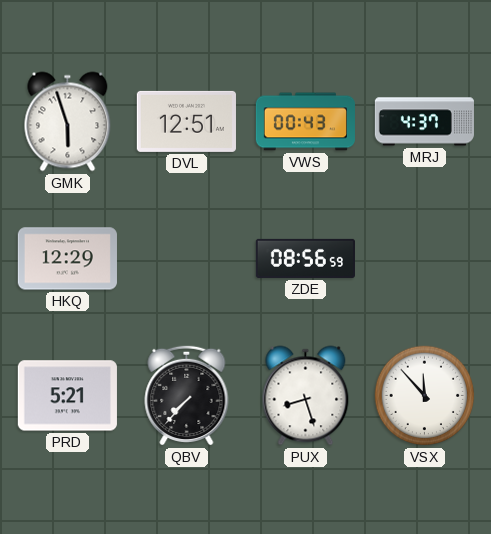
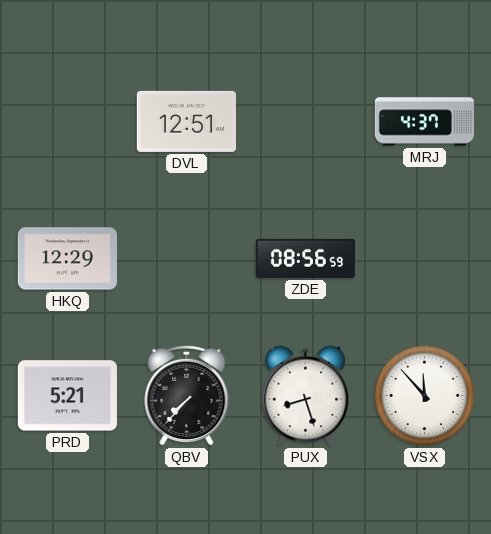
GMK: 5:57 -> none (68, 122)
VWS: 00:43 -> none (305, 122)
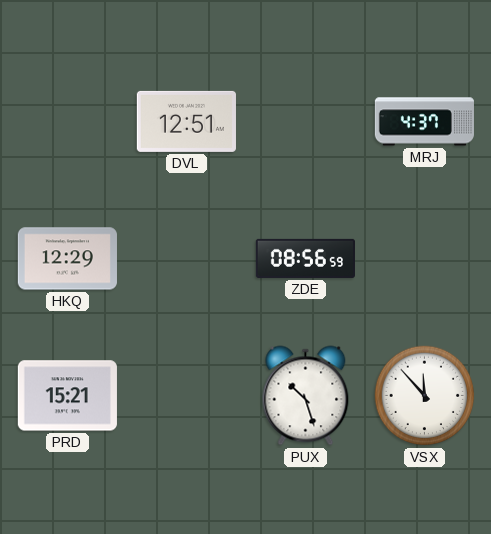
PRD: 5:21 -> 15:21 (67, 396)
QBV: 7:37 -> none (187, 395)
PUX: 8:27 -> 10:27 (306, 396)
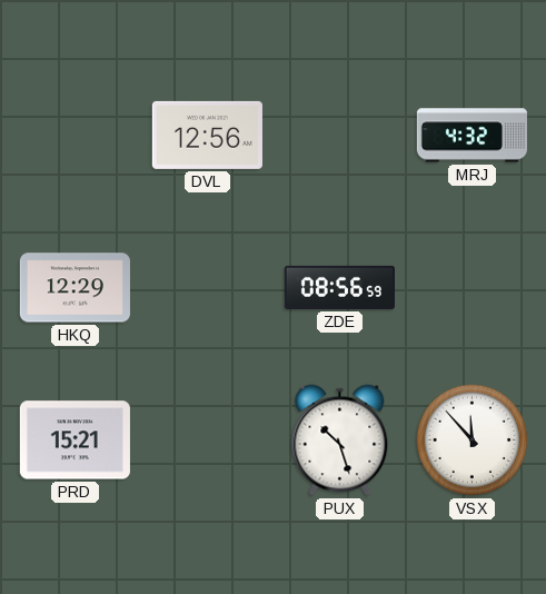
DVL: 12:51 -> 12:56 (207, 135)
MRJ: 4:37 -> 4:32 (471, 136)
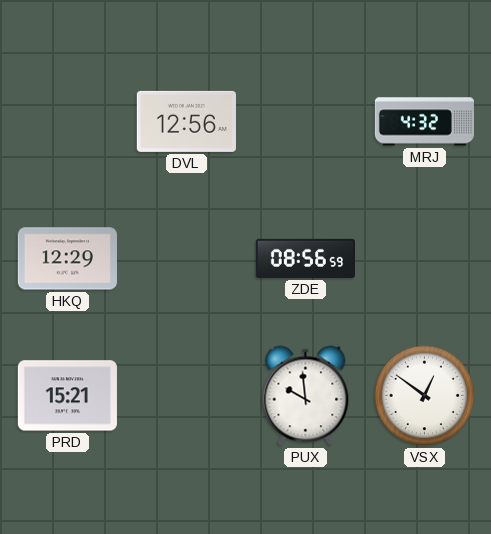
PUX: 10:27 -> 9:59 (306, 396)
VSX: 11:53 -> 12:51 (425, 396)
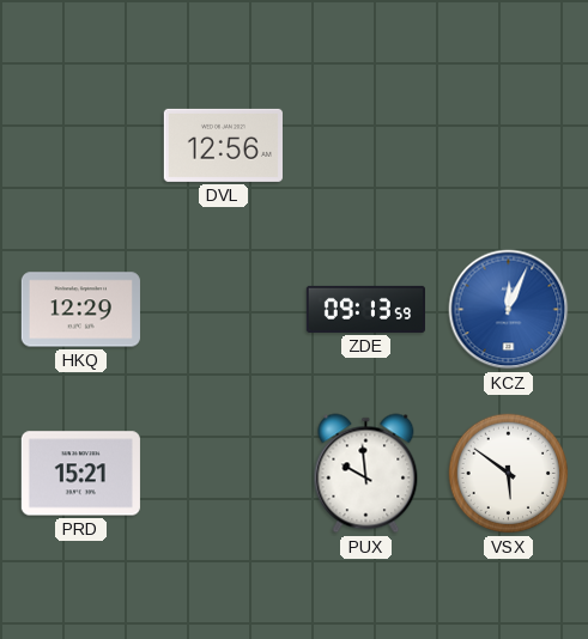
MRJ: 4:32 -> none (424, 122)
ZDE: 08:56 -> 09:13 (365, 309)
KCZ: none -> 12:04 (509, 310)
VSX: 12:51 -> 5:51 (509, 474)
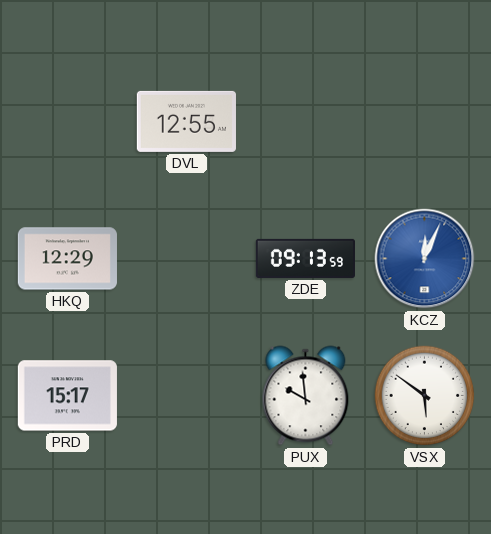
DVL: 12:56 -> 12:55 (186, 121)
PRD: 15:21 -> 15:17 (67, 396)
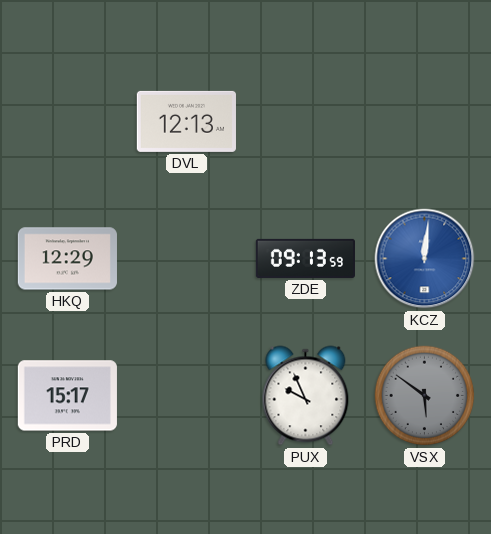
DVL: 12:55 -> 12:13 (186, 121)
KCZ: 12:04 -> 12:01 (425, 259)
PUX: 9:59 -> 9:56 (306, 396)
VSX dial: white -> grey (425, 396)
